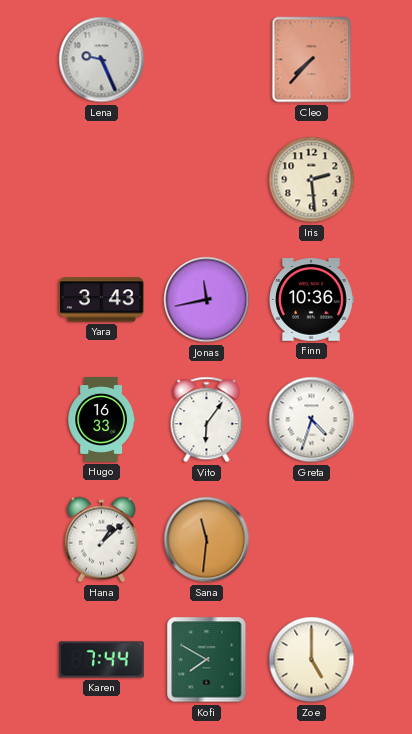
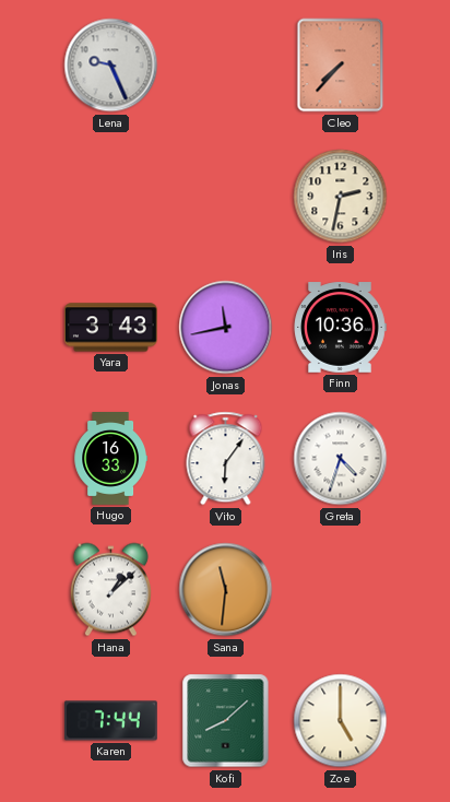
Iris: 2:29 -> 2:32 (341, 197)
Kofi: 7:50 -> 8:08 (226, 721)
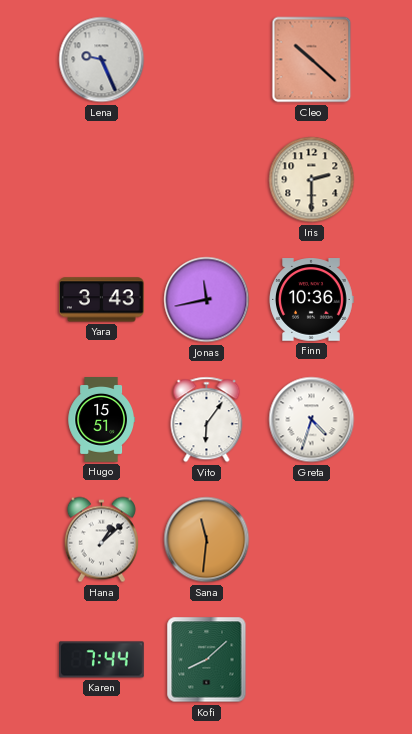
Cleo: 7:37 -> 10:22 (312, 60)
Iris: 2:32 -> 2:30 (312, 180)
Hugo: 16:33 -> 15:51 (101, 420)
Zoe: 5:00 -> none (341, 721)
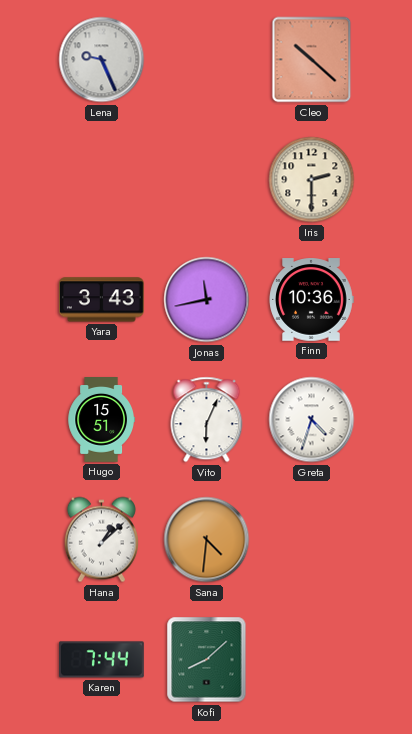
Vito: 6:06 -> 6:04 (207, 420)
Sana: 11:31 -> 4:31 (207, 540)
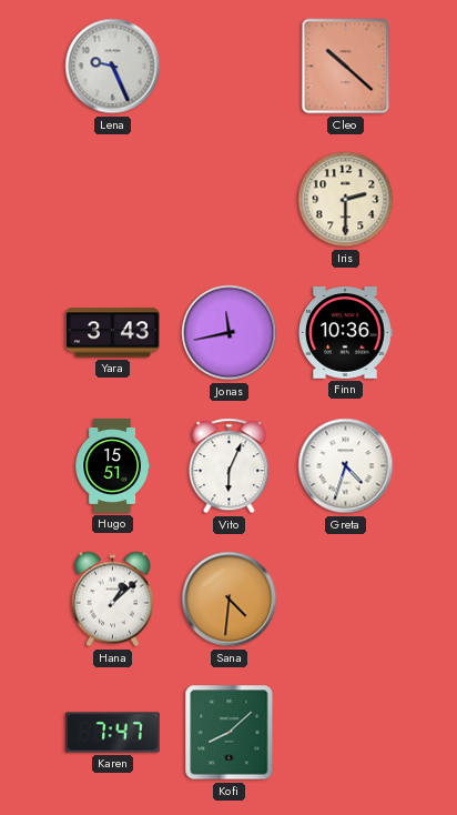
Karen: 7:44 -> 7:47 (112, 733)
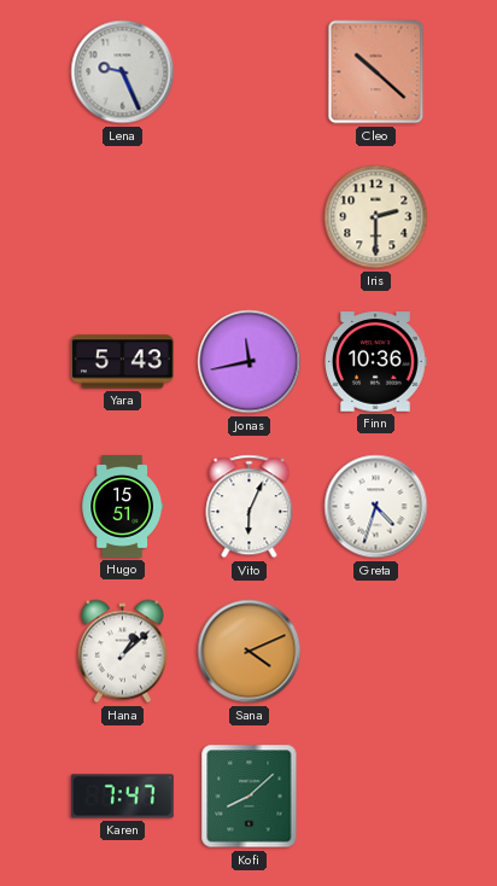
Yara: 3:43 -> 5:43 (122, 362)
Sana: 4:31 -> 4:11 (250, 652)
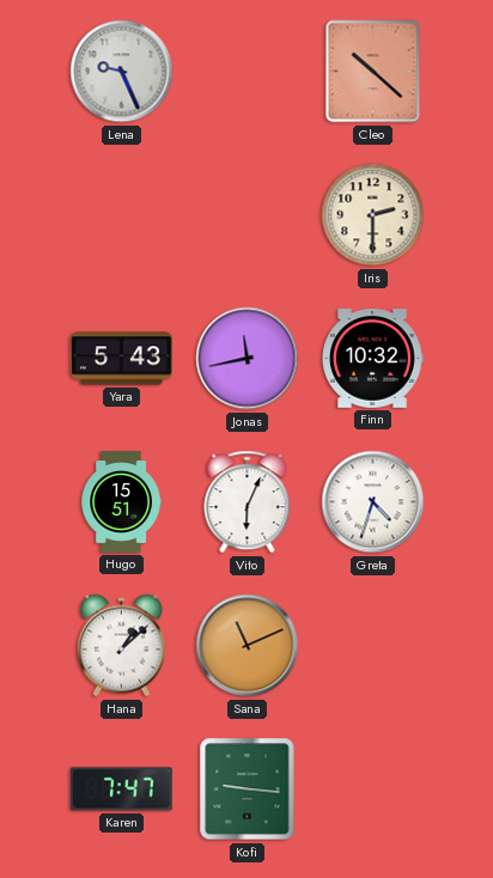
Finn: 10:36 -> 10:32 (372, 359)
Sana: 4:11 -> 11:11 (248, 646)
Kofi: 8:08 -> 9:16 (248, 789)
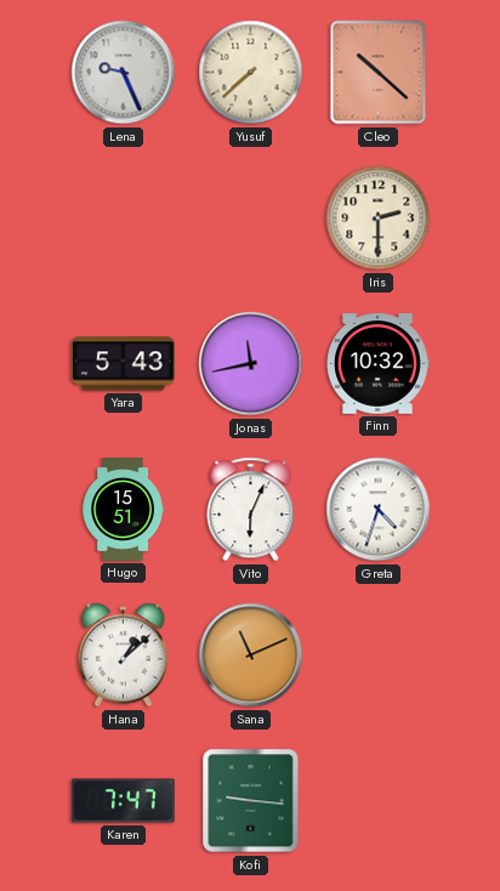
Yusuf: none -> 7:38 (251, 73)
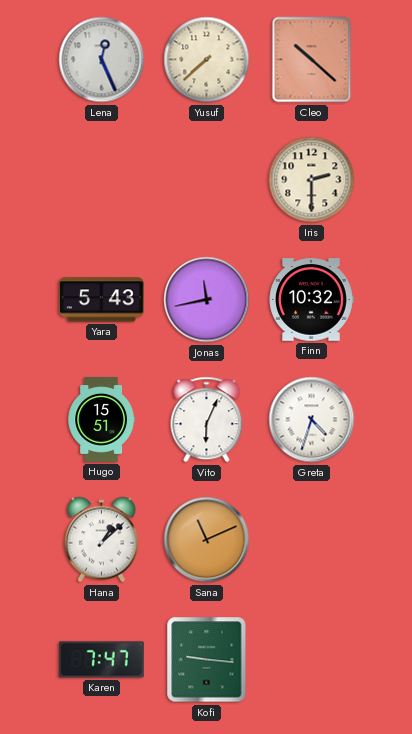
Lena: 9:26 -> 12:26 (102, 60)
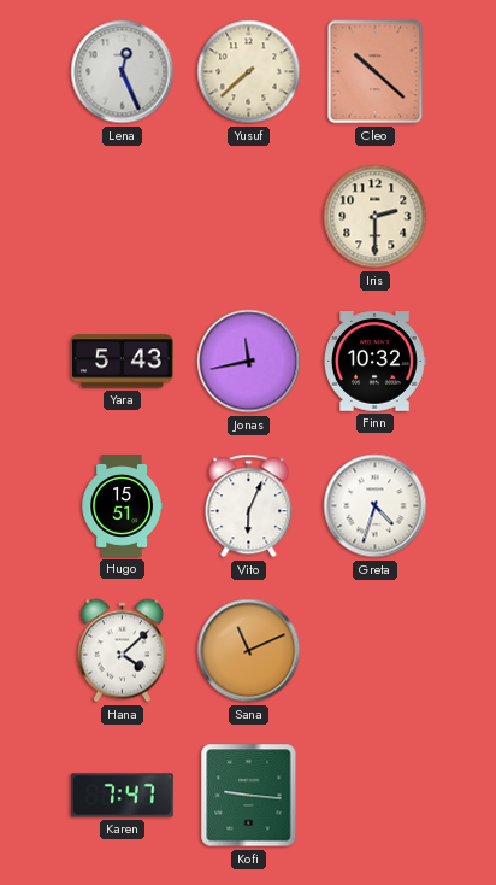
Hana: 1:08 -> 4:08 (122, 651)
